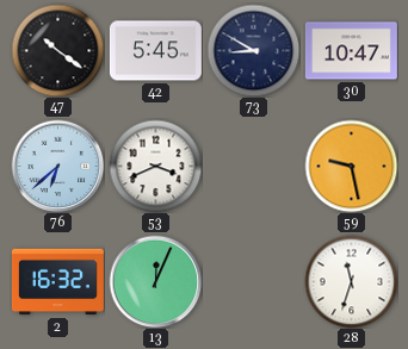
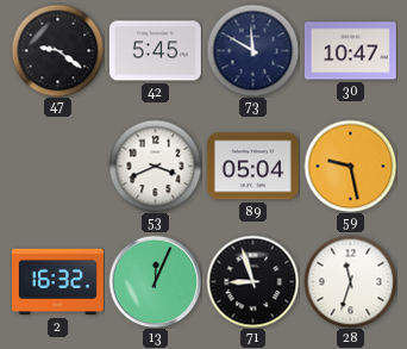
47: 10:21 -> 9:21 (57, 50)
73: 8:50 -> 11:50 (252, 50)
76: 6:38 -> none (57, 166)
89: none -> 05:04 (252, 167)
71: none -> 8:57 (252, 281)
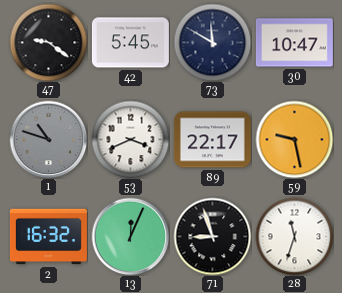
1: none -> 10:48 (48, 139)
89: 05:04 -> 22:17 (212, 140)
